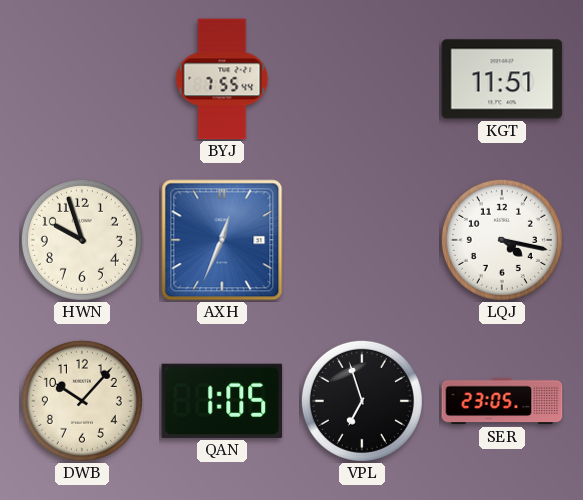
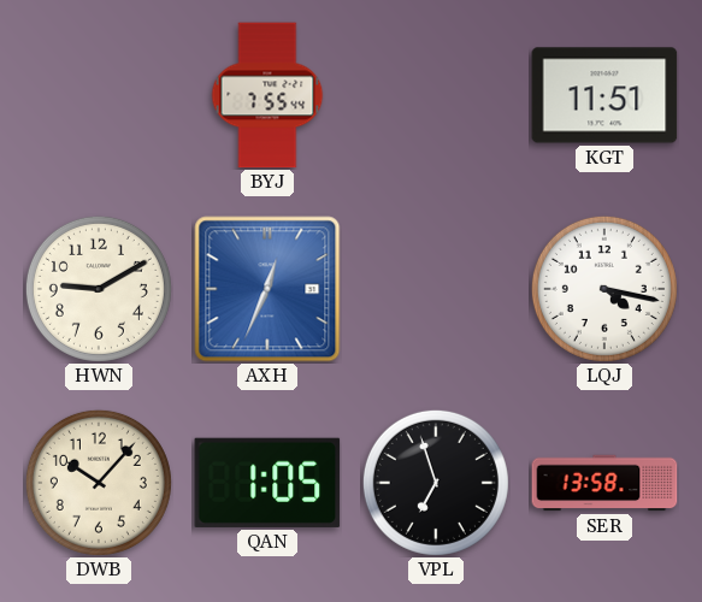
HWN: 9:57 -> 9:10 (99, 289)
SER: 23:05 -> 13:58 (604, 483)
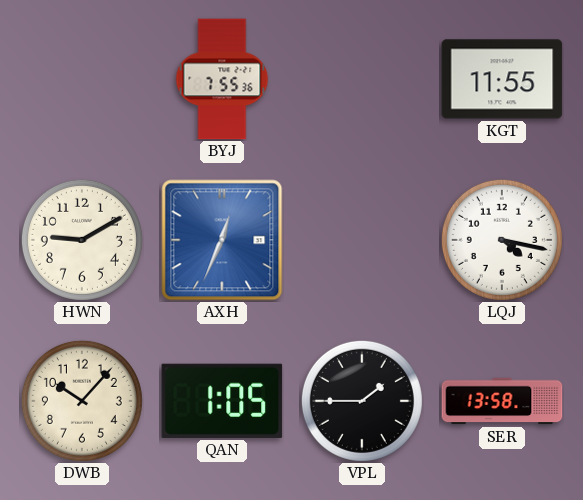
BYJ: 7:55:44 -> 7:55:36 (222, 79)
KGT: 11:51 -> 11:55 (502, 79)
VPL: 6:57 -> 1:45 (362, 401)
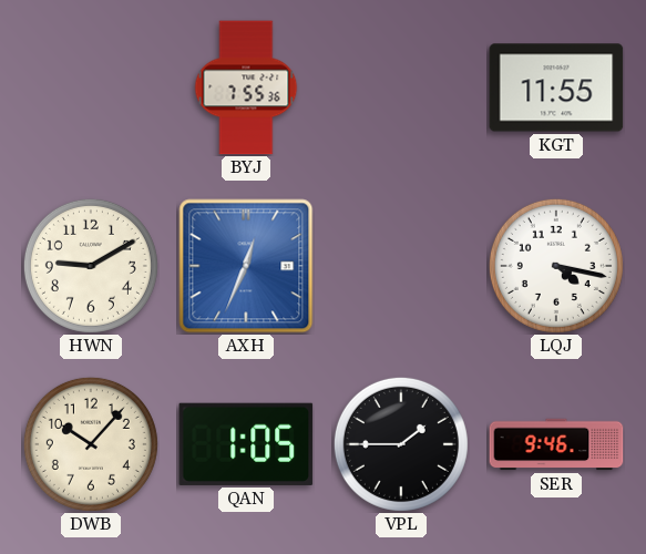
SER: 13:58 -> 9:46 (556, 444)
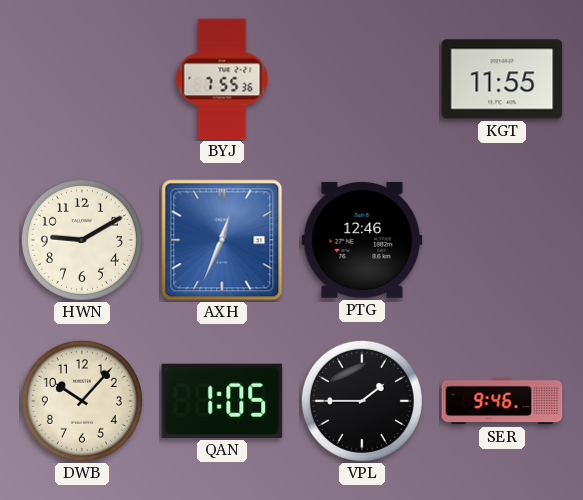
PTG: none -> 12:46 (362, 240)
LQJ: 4:17 -> none (556, 266)
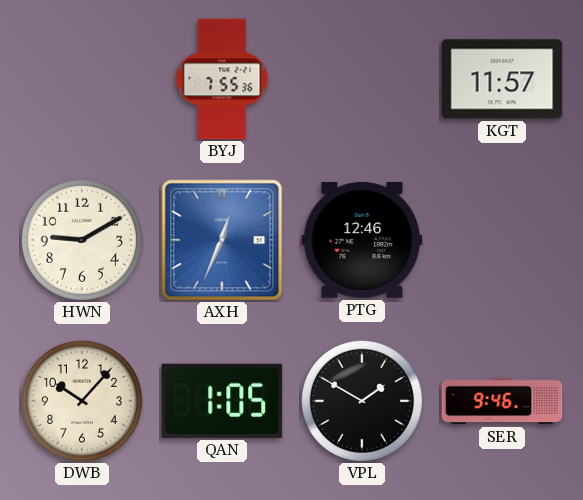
KGT: 11:55 -> 11:57 (502, 79)
VPL: 1:45 -> 1:50 (362, 401)
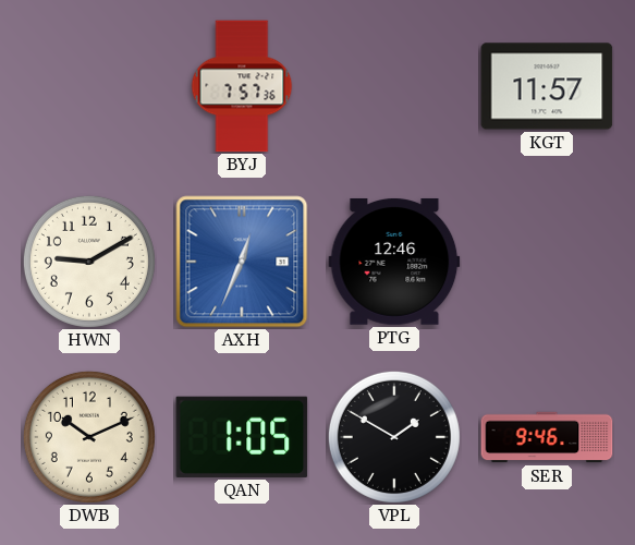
BYJ: 7:55 -> 7:57 (242, 86)
DWB: 10:07 -> 10:11 (89, 437)
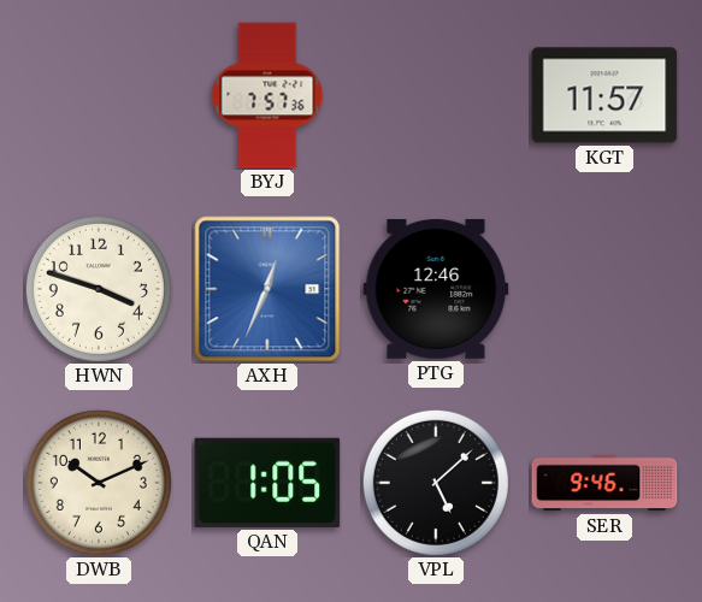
HWN: 9:10 -> 3:48 (99, 289)
VPL: 1:50 -> 5:08 (436, 483)
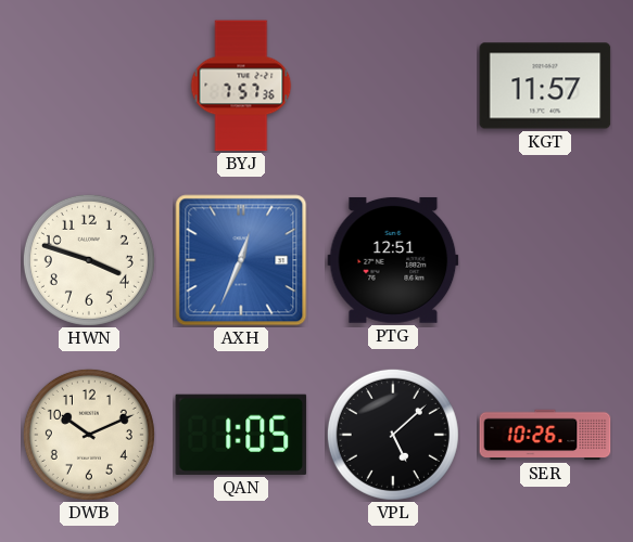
PTG: 12:46 -> 12:51 (393, 260)
SER: 9:46 -> 10:26 (545, 435)
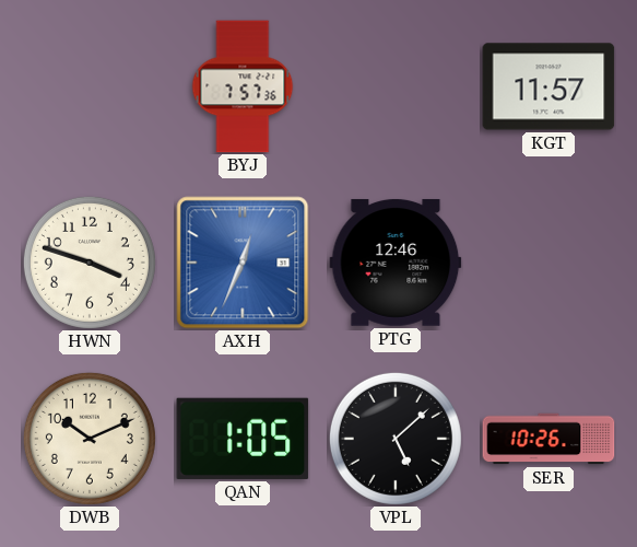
PTG: 12:51 -> 12:46 (396, 263)
